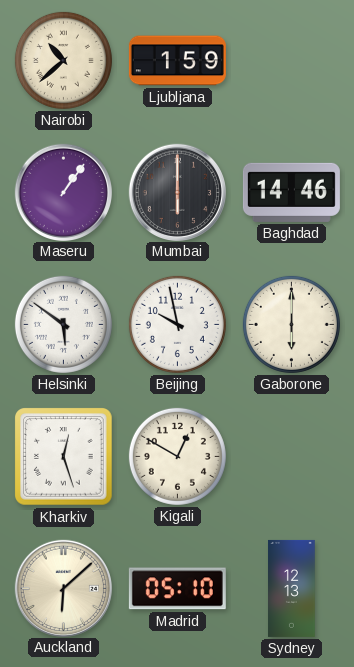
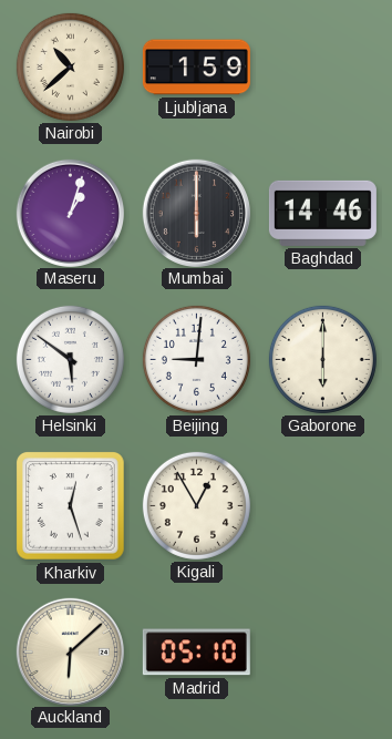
Maseru: 1:06 -> 1:03 (70, 213)
Beijing: 9:58 -> 9:01 (196, 359)
Kigali: 12:50 -> 12:55 (196, 505)
Sydney: 12:13 -> none (292, 588)
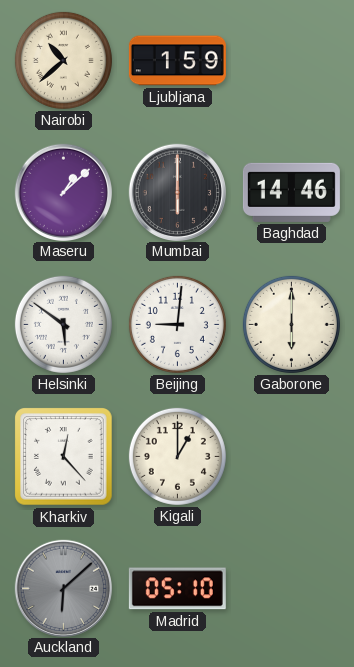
Maseru: 1:03 -> 1:08 (63, 192)
Kharkiv: 12:27 -> 12:23 (64, 457)
Kigali: 12:55 -> 1:00 (177, 456)
Auckland dial: cream -> grey (63, 588)
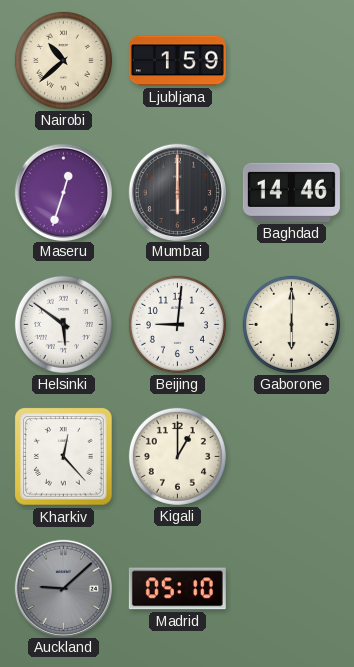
Maseru: 1:08 -> 12:33 (63, 192)
Auckland: 6:08 -> 9:08 (63, 588)
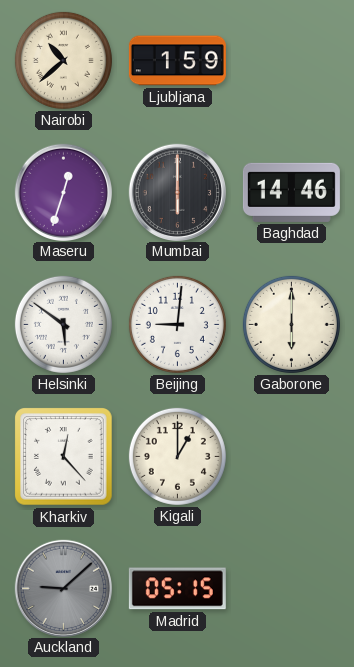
Madrid: 05:10 -> 05:15 (177, 589)
